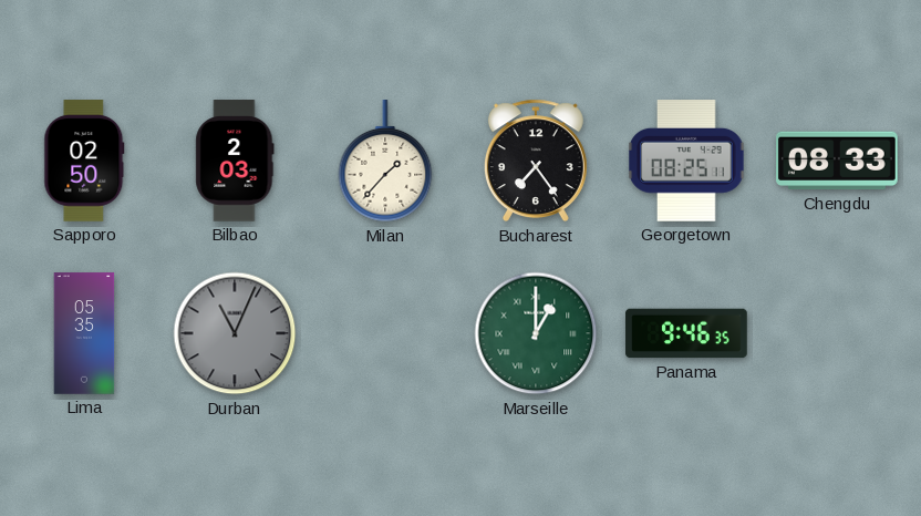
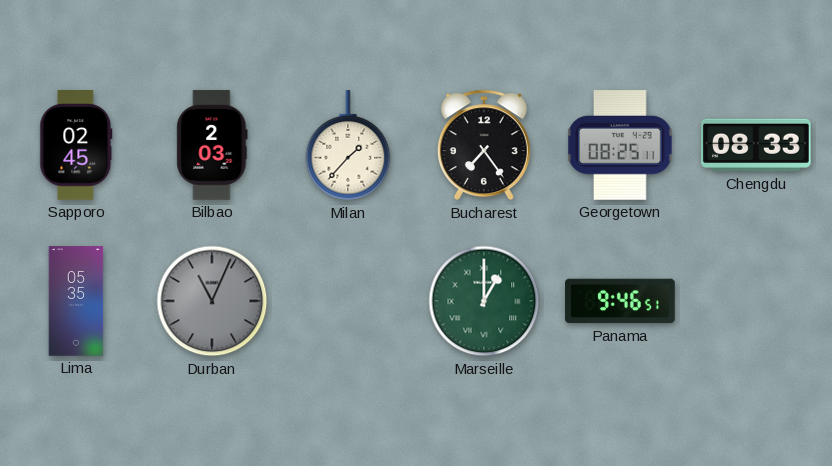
Sapporo: 02:50 -> 02:45 (76, 145)
Panama: 9:46:35 -> 9:46:51 (620, 301)
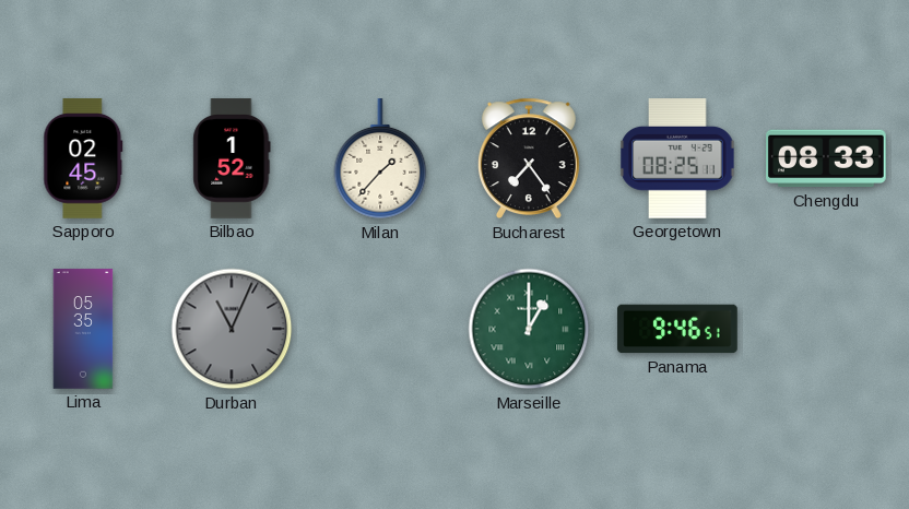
Bilbao: 2:03 -> 1:52 (232, 158)
